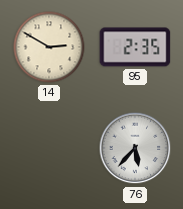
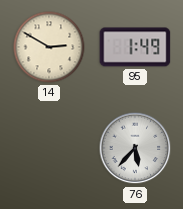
95: 2:35 -> 1:49 (135, 47)
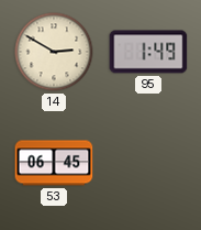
53: none -> 06:45 (54, 163)
76: 5:37 -> none (135, 148)
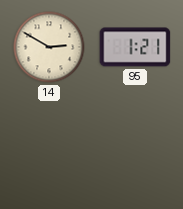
95: 1:49 -> 1:21 (135, 47)
53: 06:45 -> none (54, 163)
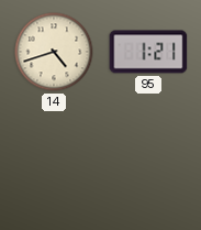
14: 2:50 -> 4:42 (54, 52)
